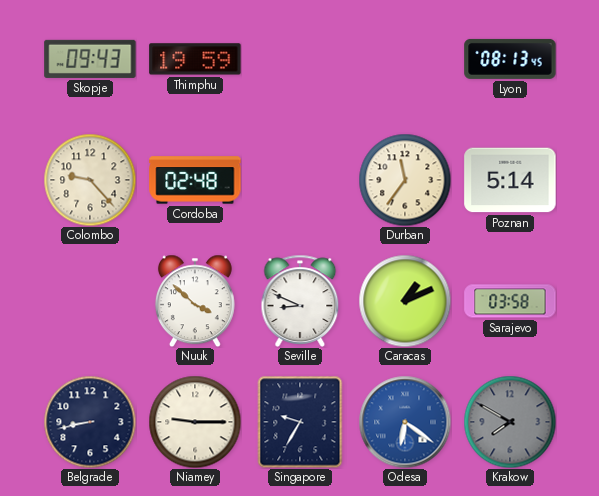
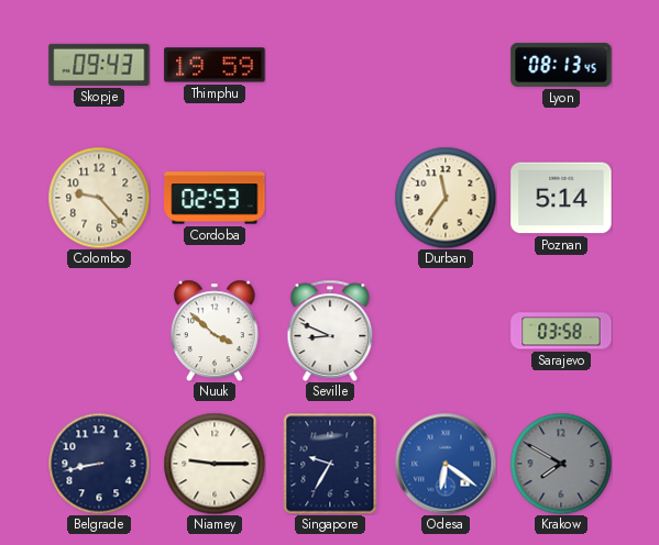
Cordoba: 02:48 -> 02:53 (215, 198)
Caracas: 1:11 -> none (405, 301)
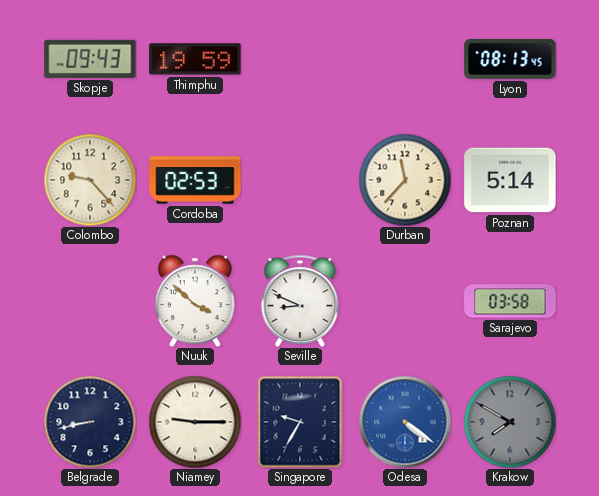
Durban: 11:36 -> 11:37 (405, 180)
Odesa: 6:21 -> 4:21 (405, 422)
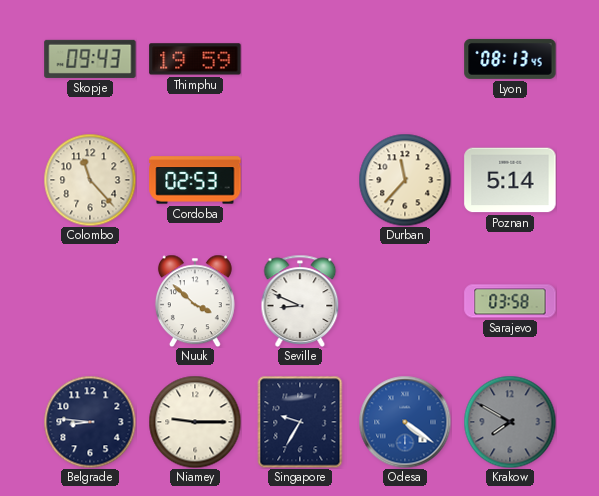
Colombo: 9:23 -> 11:23 (90, 180)
Belgrade: 8:43 -> 8:46 (90, 422)
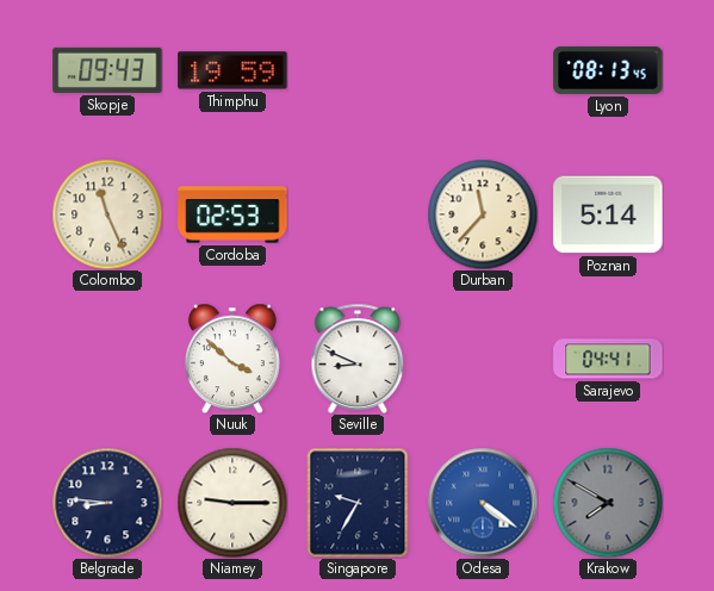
Colombo: 11:23 -> 11:26 (107, 214)
Sarajevo: 03:58 -> 04:41 (608, 359)
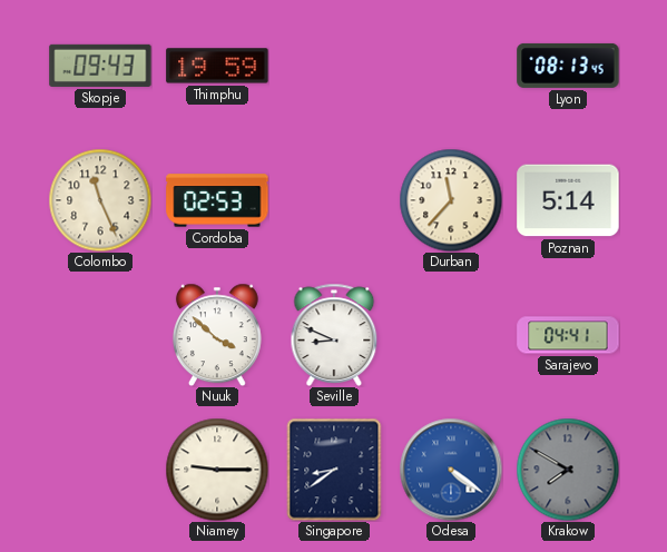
Belgrade: 8:46 -> none (107, 503)
Singapore: 9:35 -> 8:39 (334, 470)
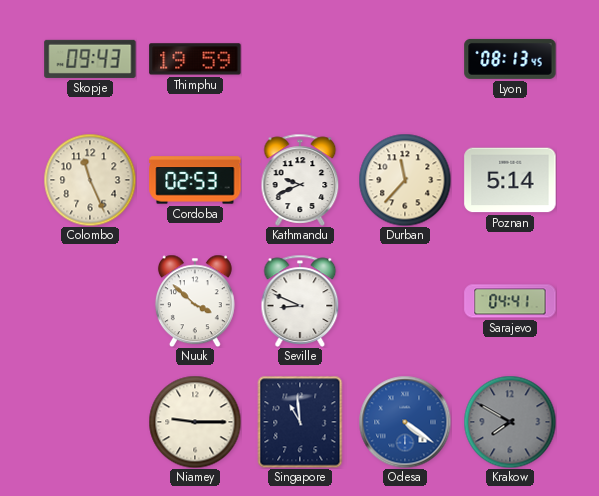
Kathmandu: none -> 9:41 (300, 180)
Singapore: 8:39 -> 10:59 (300, 422)
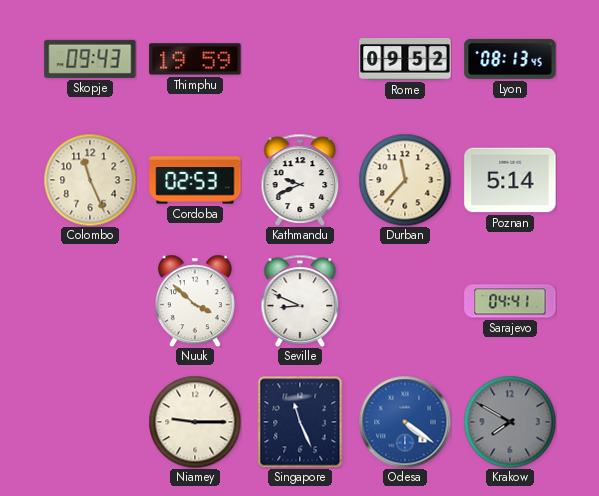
Rome: none -> 09:52 (405, 60)
Singapore: 10:59 -> 11:26 (300, 422)
